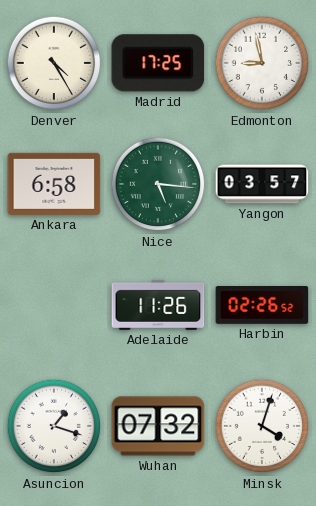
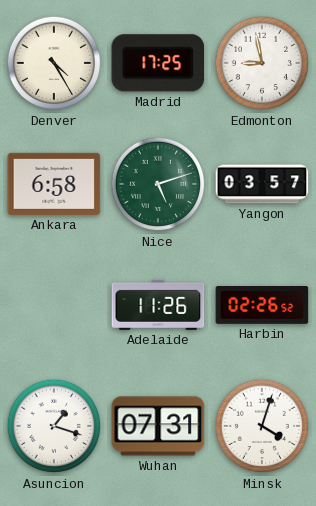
Nice: 5:16 -> 5:12 (158, 184)
Wuhan: 07:32 -> 07:31 (158, 426)
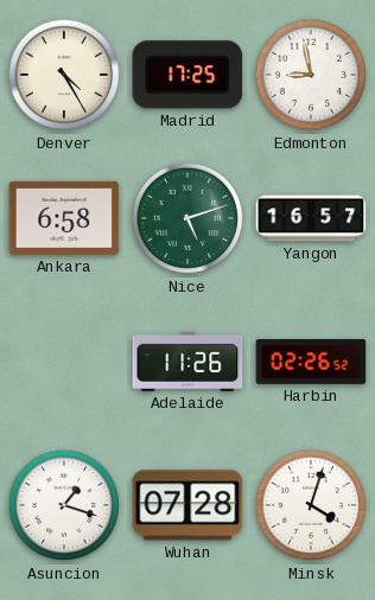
Yangon: 03:57 -> 16:57 (311, 218)
Wuhan: 07:31 -> 07:28 (188, 505)
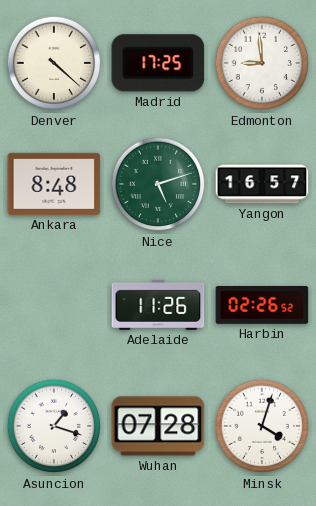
Denver: 4:25 -> 4:22 (54, 63)
Edmonton: 8:58 -> 8:59 (262, 63)
Ankara: 6:58 -> 8:48 (54, 184)
